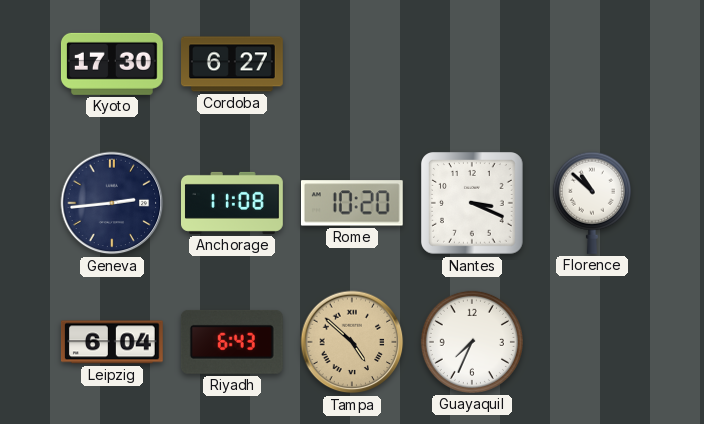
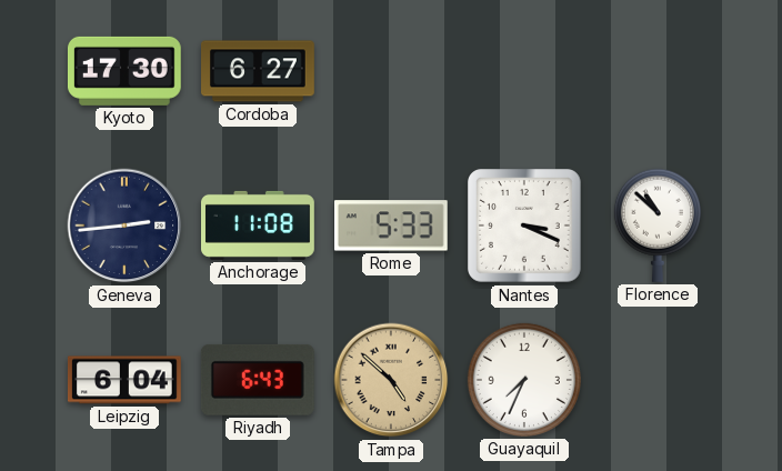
Rome: 10:20 -> 5:33 (391, 226)
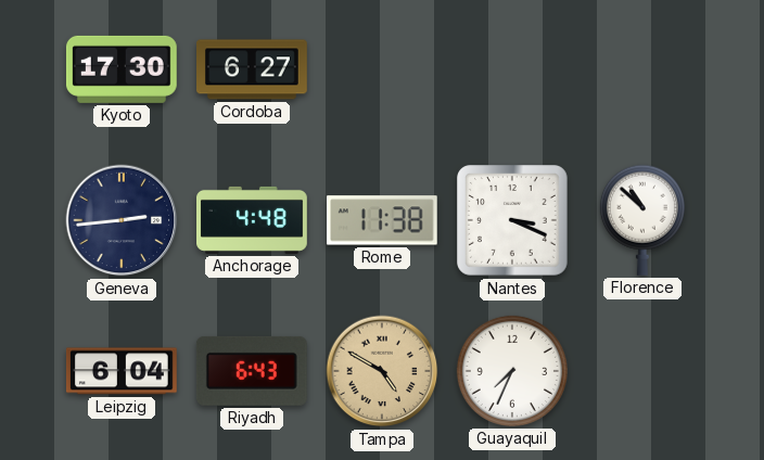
Anchorage: 11:08 -> 4:48 (253, 220)
Rome: 5:33 -> 11:38 (382, 220)
Tampa: 4:52 -> 4:50 (382, 371)
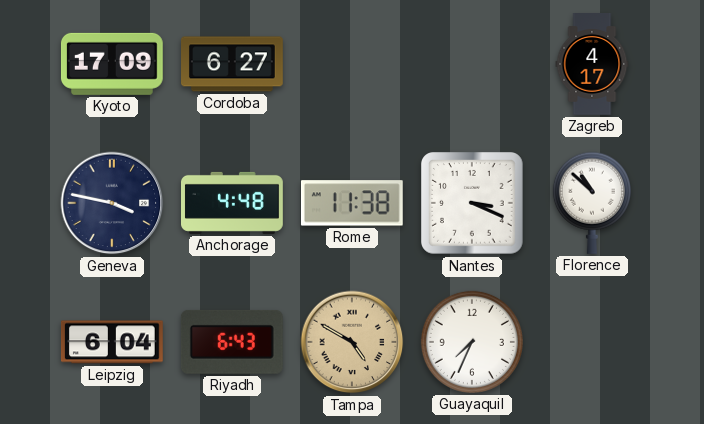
Kyoto: 17:30 -> 17:09 (112, 64)
Zagreb: none -> 4:17 (592, 65)
Geneva: 2:44 -> 3:47 (112, 203)
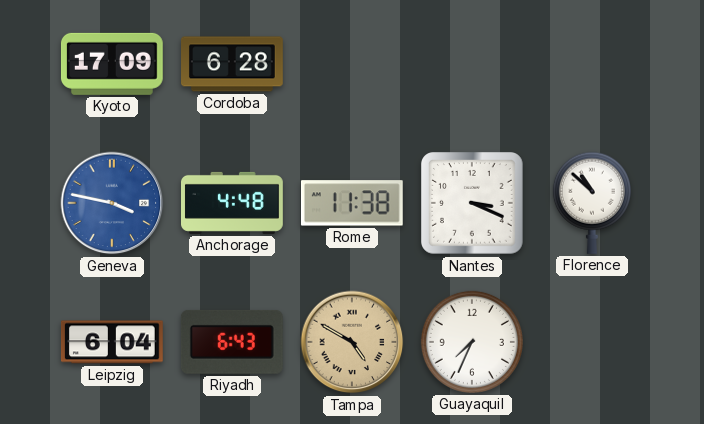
Cordoba: 6:27 -> 6:28 (233, 64)
Zagreb: 4:17 -> none (592, 65)
Geneva dial: navy -> blue (112, 203)
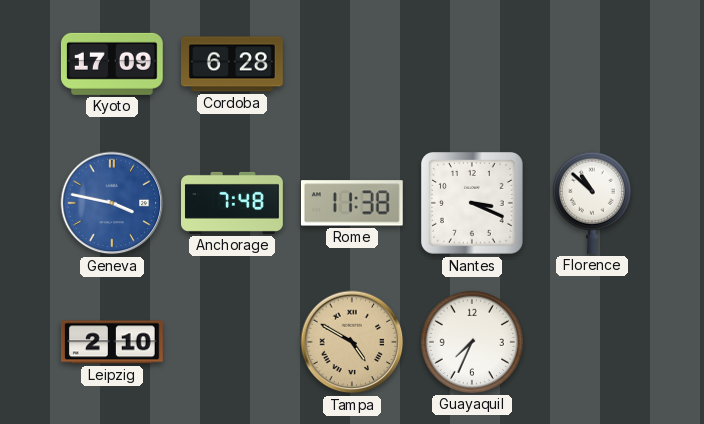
Anchorage: 4:48 -> 7:48 (233, 203)
Leipzig: 6:04 -> 2:10 (112, 342)
Riyadh: 6:43 -> none (232, 342)
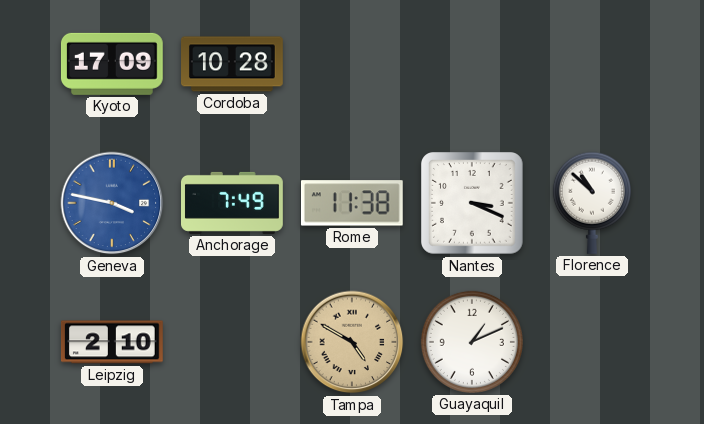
Cordoba: 6:28 -> 10:28 (233, 64)
Anchorage: 7:48 -> 7:49 (233, 203)
Guayaquil: 7:34 -> 1:11 (472, 342)
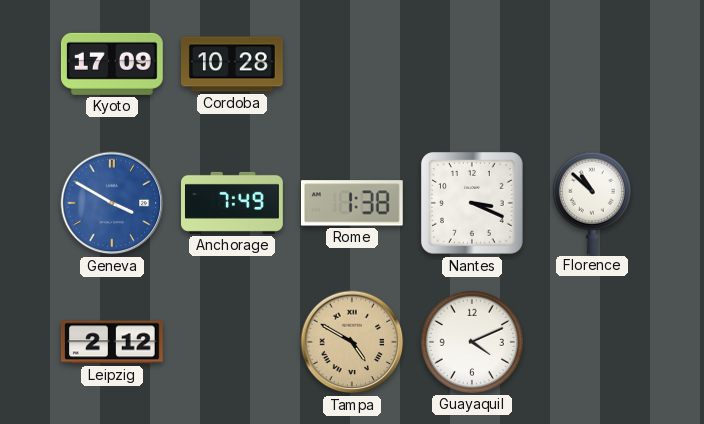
Geneva: 3:47 -> 3:50 (112, 203)
Rome: 11:38 -> 1:38 (352, 203)
Leipzig: 2:10 -> 2:12 (112, 342)
Guayaquil: 1:11 -> 4:11 (472, 342)
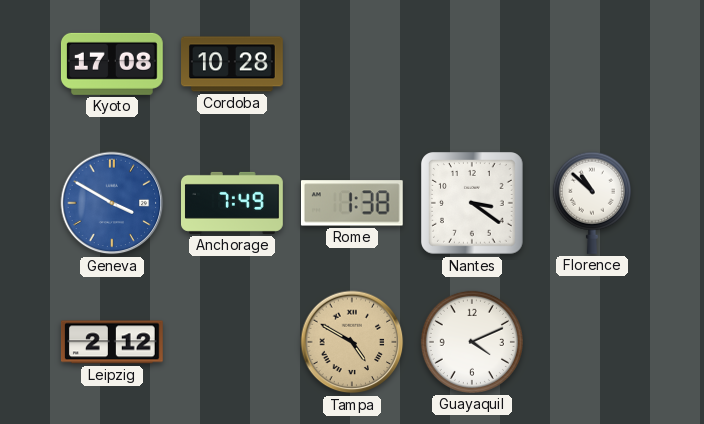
Kyoto: 17:09 -> 17:08 (112, 64)
Nantes: 3:19 -> 3:21 (473, 204)
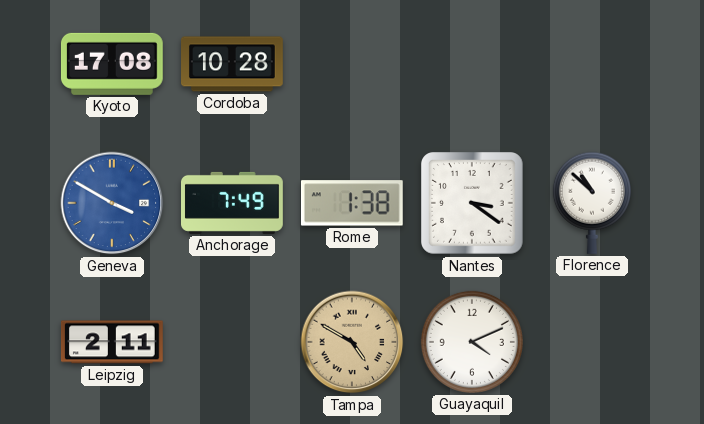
Leipzig: 2:12 -> 2:11 (112, 342)
